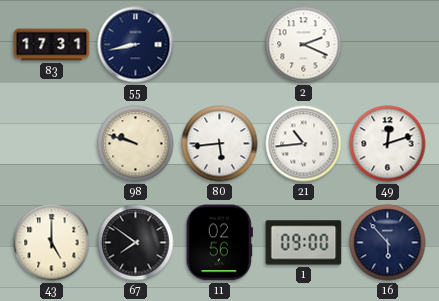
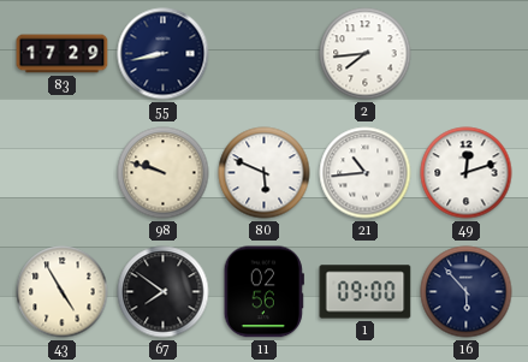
83: 17:31 -> 17:29 (63, 54)
2: 2:19 -> 7:44 (366, 54)
80: 5:44 -> 5:49 (265, 173)
43: 5:00 -> 4:55 (63, 292)
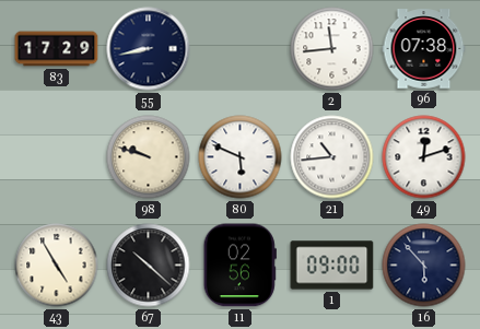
2: 7:44 -> 11:44 (332, 49)
96: none -> 07:38 (424, 49)
67: 7:51 -> 10:22 (149, 266)
